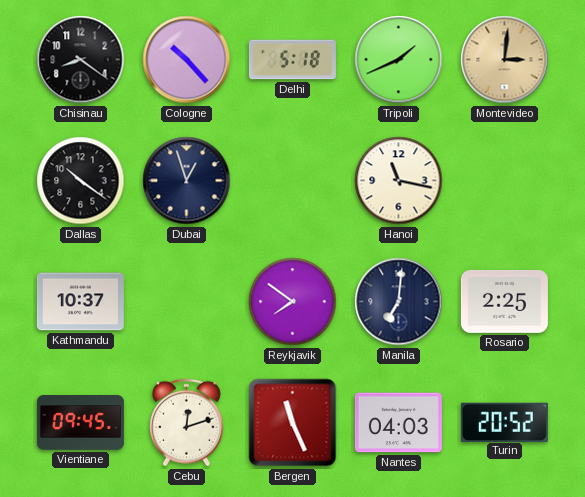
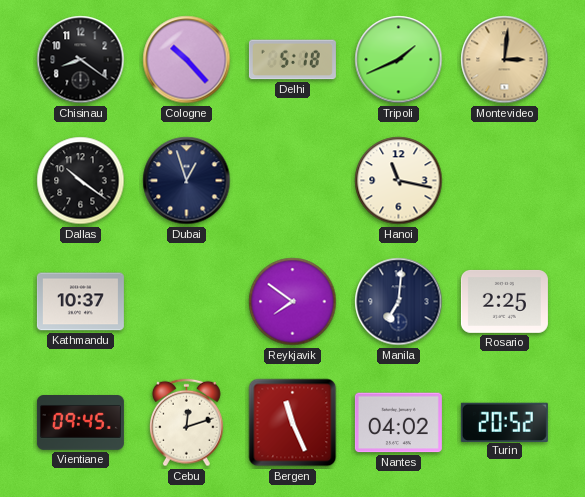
Nantes: 04:03 -> 04:02 (398, 423)
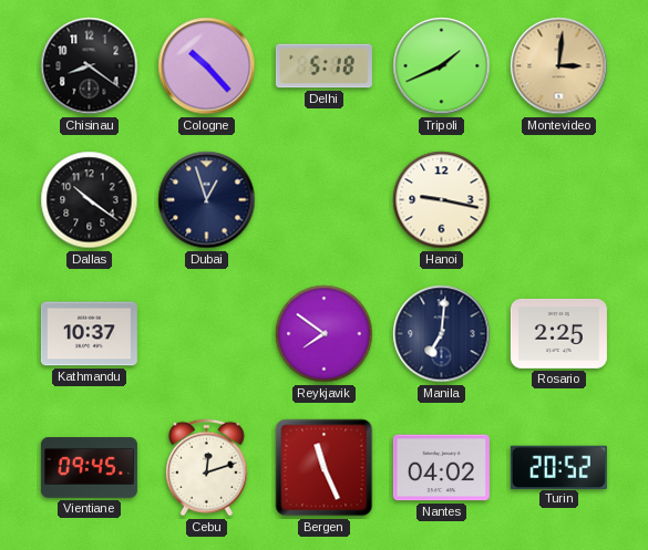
Hanoi: 11:17 -> 9:17 (442, 200)
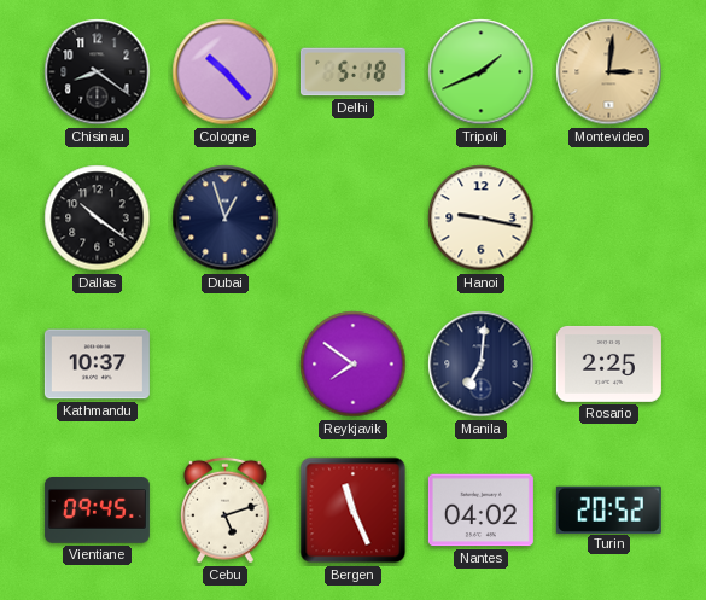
Cebu: 12:12 -> 5:12 (224, 511)
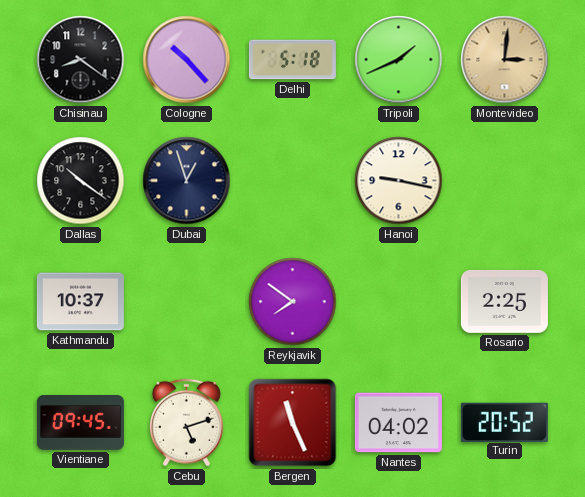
Manila: 7:01 -> none (482, 365)
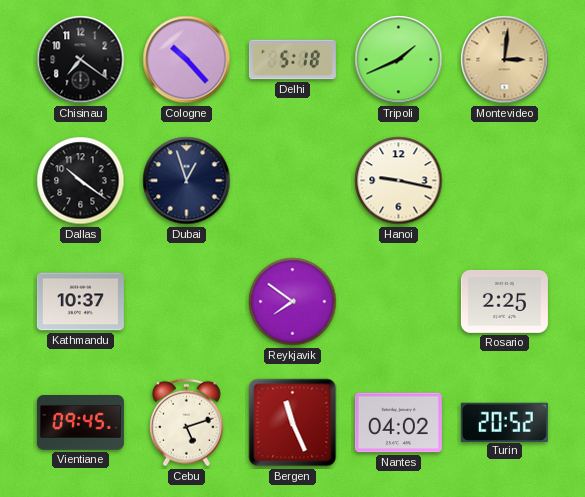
Chisinau: 8:21 -> 7:21 (81, 60)
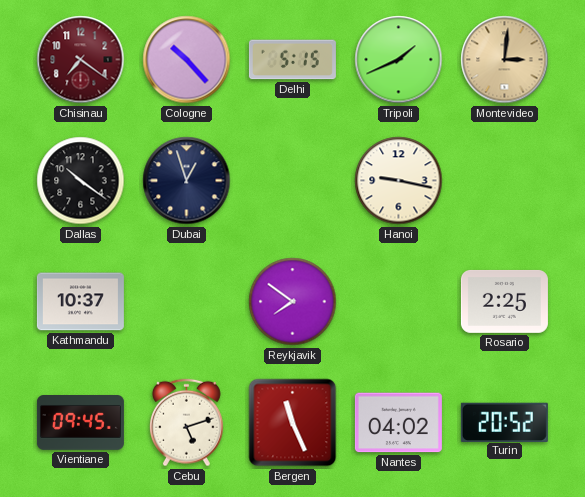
Chisinau dial: black -> burgundy (81, 60)
Delhi: 5:18 -> 5:15 (292, 60)
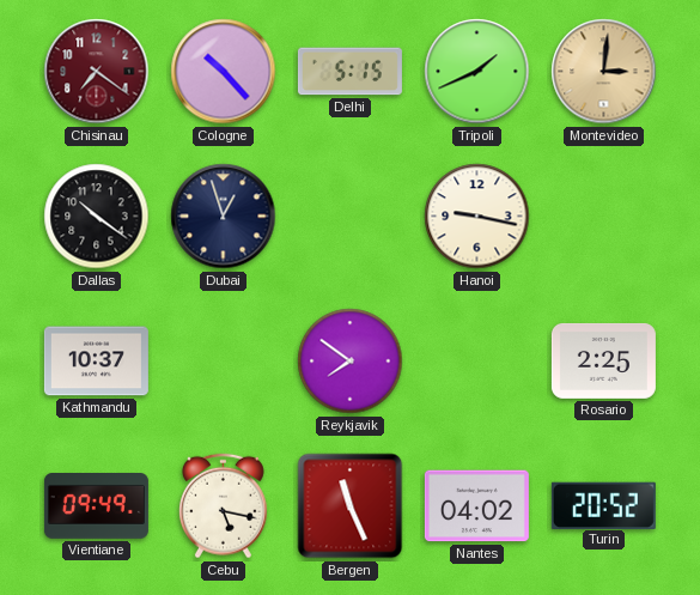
Vientiane: 09:45 -> 09:49 (96, 506)
Cebu: 5:12 -> 5:17 (223, 506)
